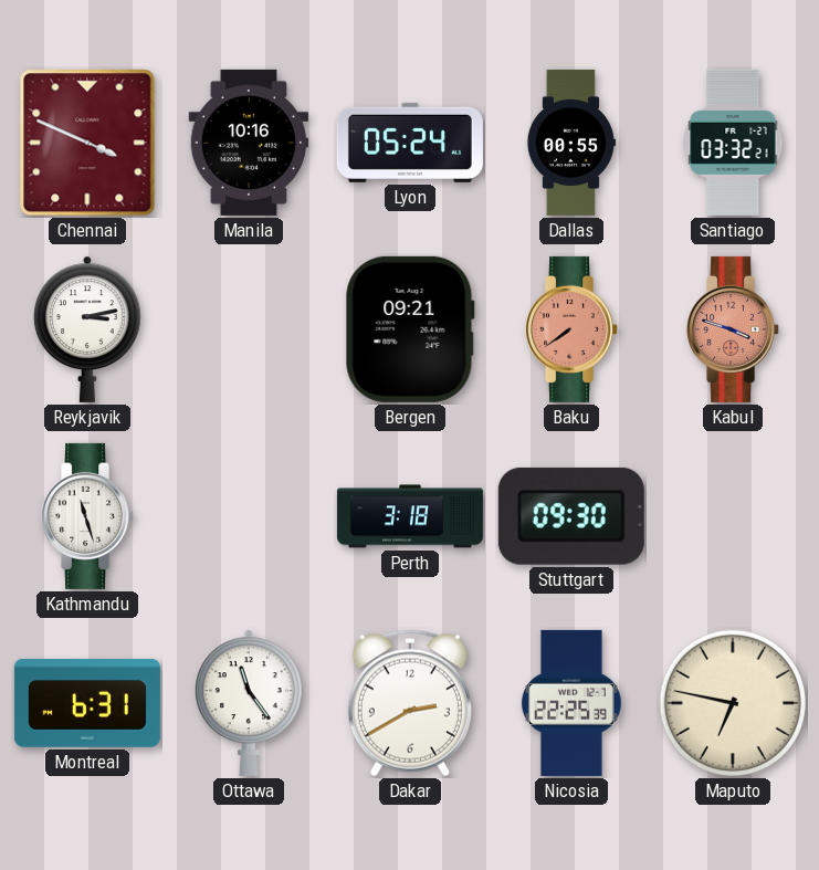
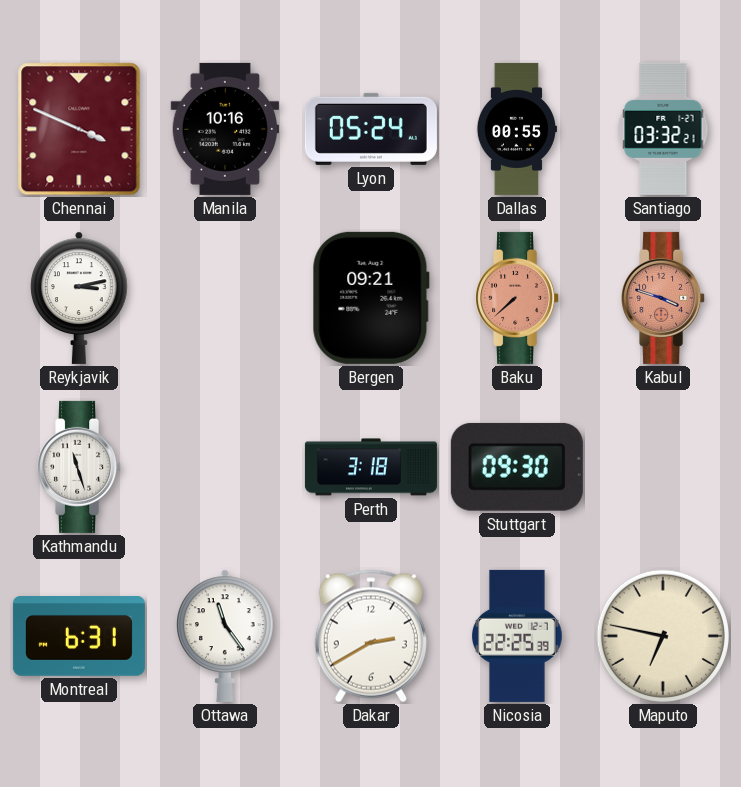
Baku: 7:39 -> 7:38 (518, 298)
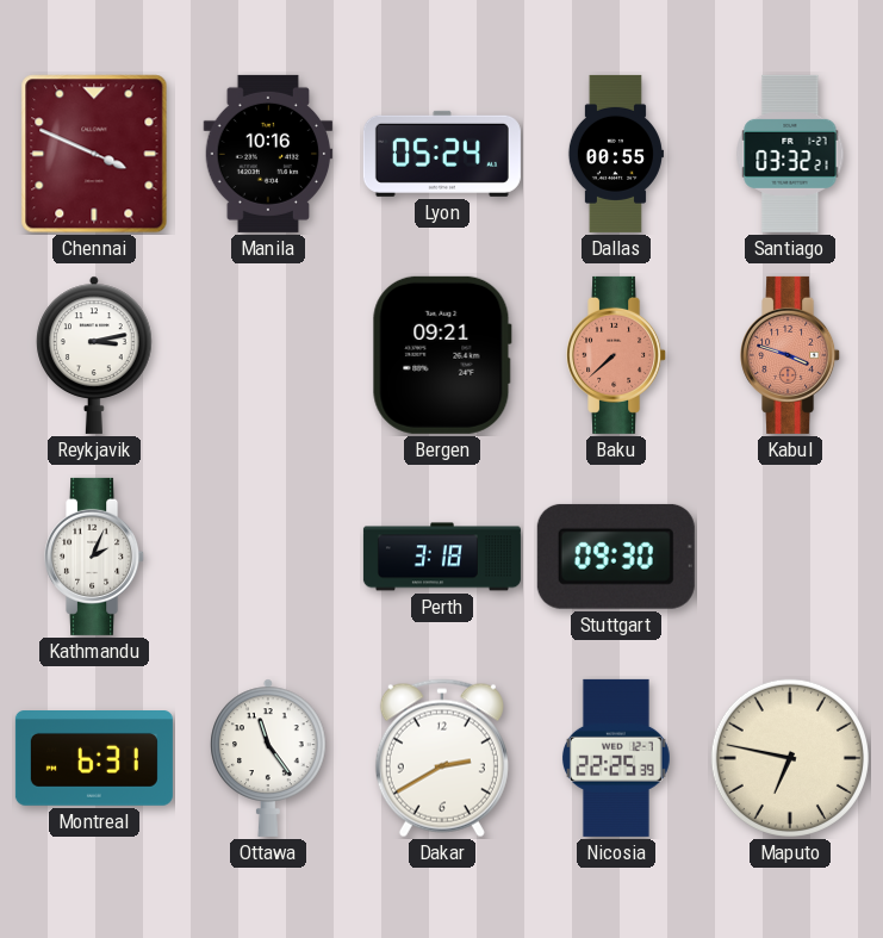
Kathmandu: 11:27 -> 2:04 (95, 557)
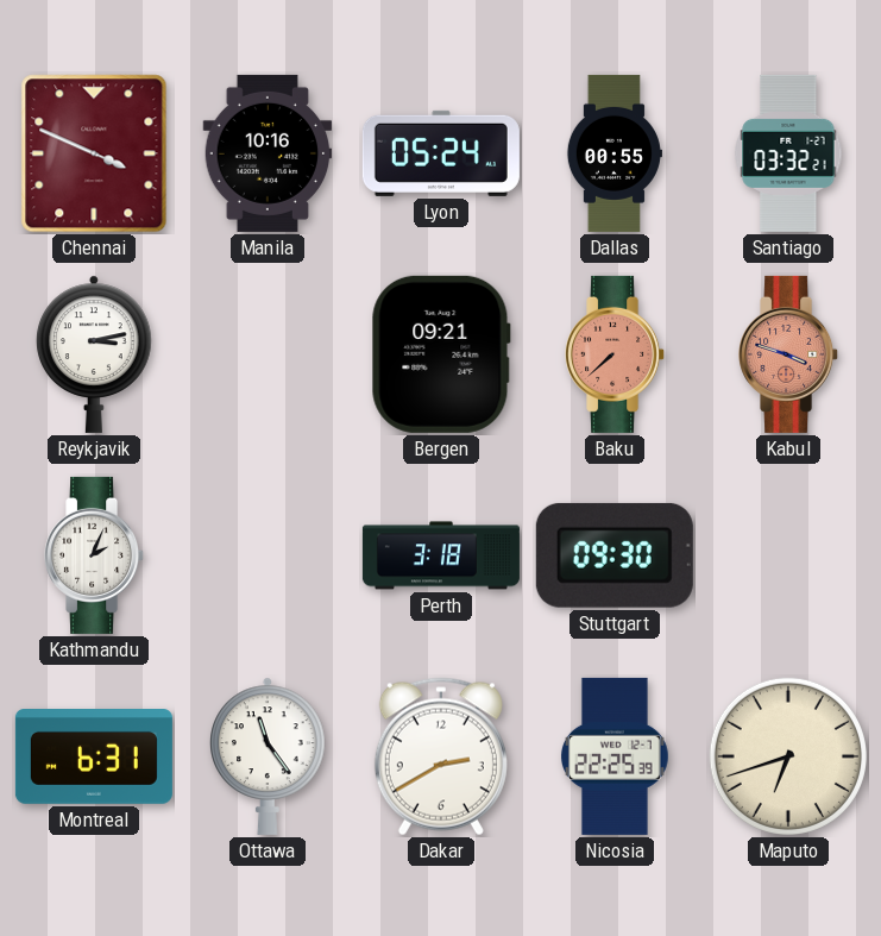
Maputo: 6:47 -> 6:42 (788, 756)
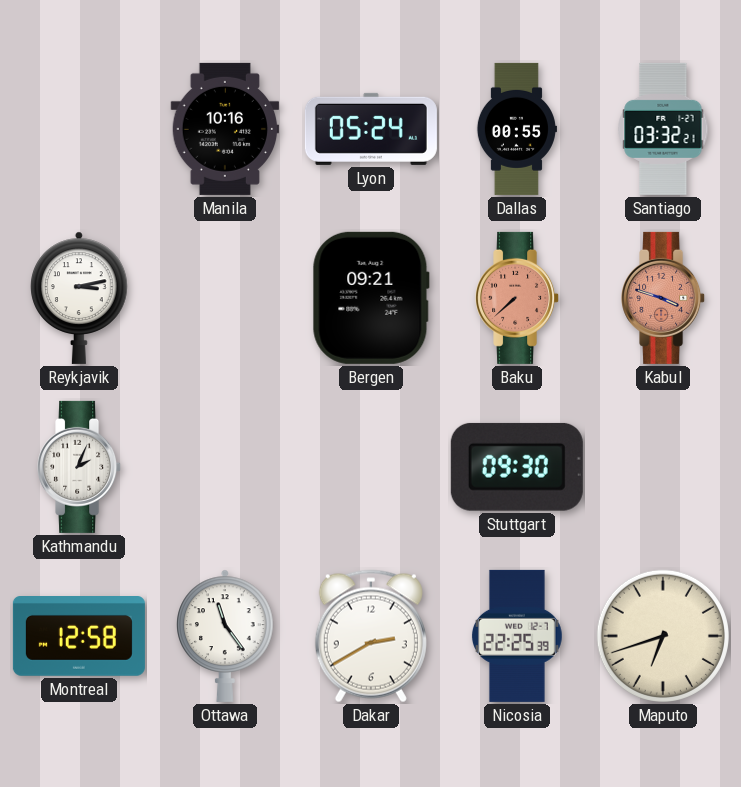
Chennai: 3:49 -> none (94, 153)
Perth: 3:18 -> none (441, 555)
Montreal: 6:31 -> 12:58 (79, 637)
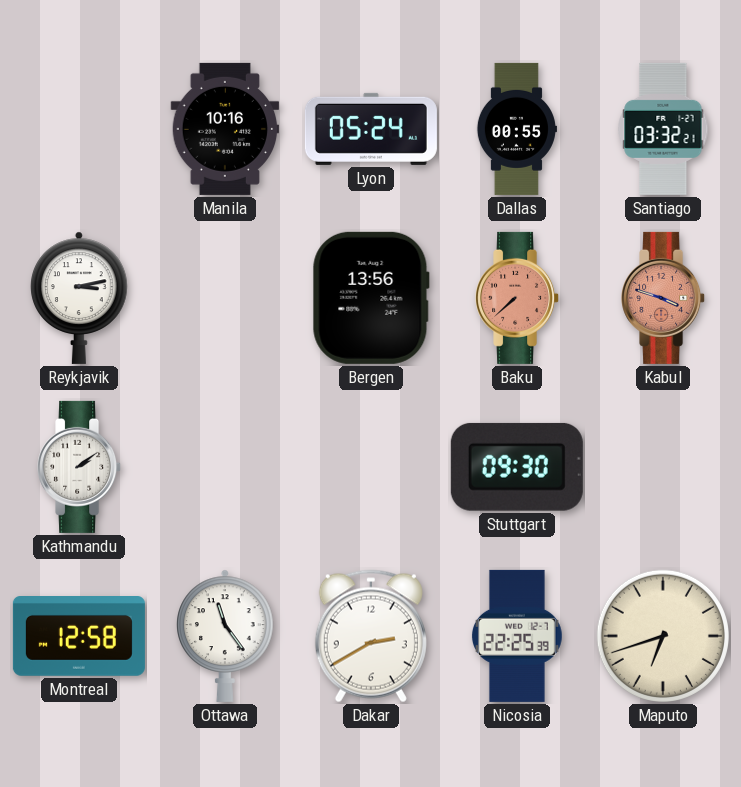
Bergen: 09:21 -> 13:56 (371, 298)
Kathmandu: 2:04 -> 2:09 (80, 467)
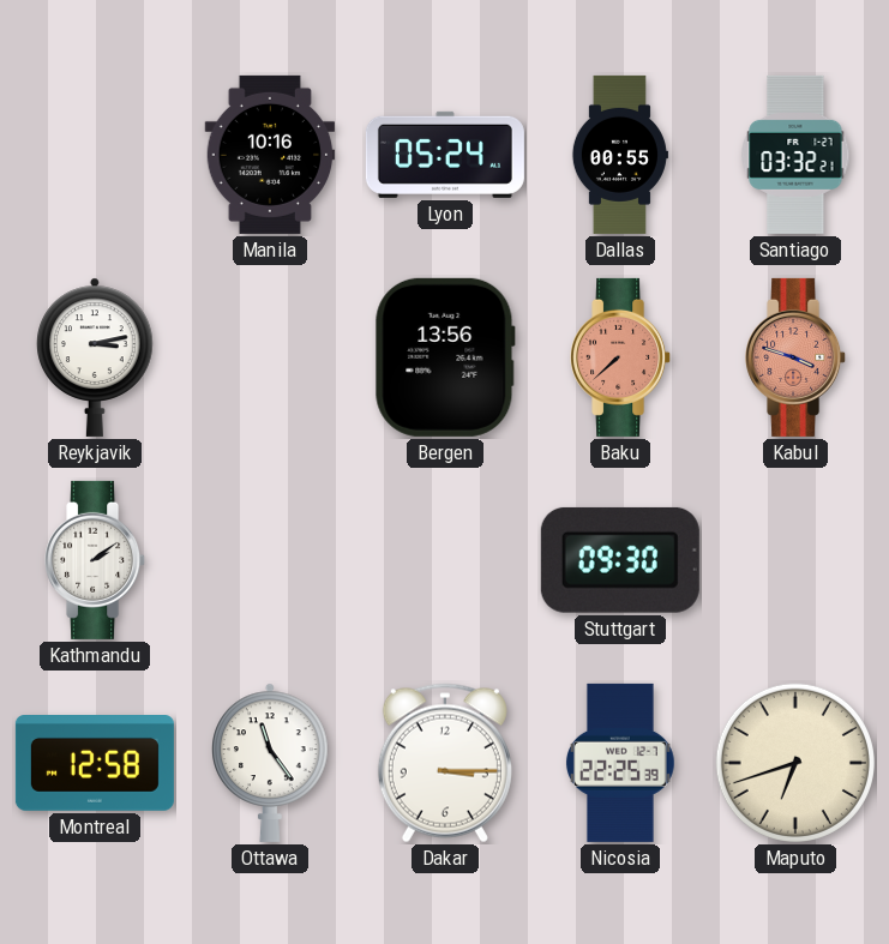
Dakar: 2:40 -> 3:15 (445, 763)
